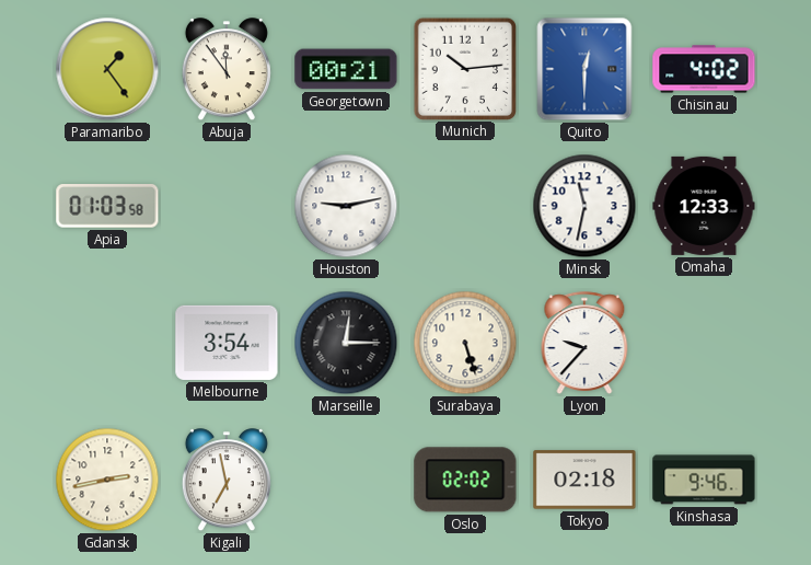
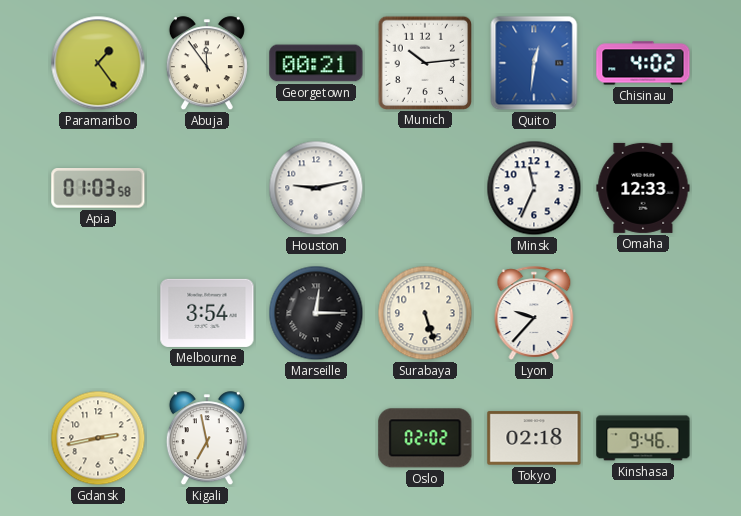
Quito: 12:30 -> 12:31 (534, 63)
Minsk: 11:32 -> 11:34 (534, 188)
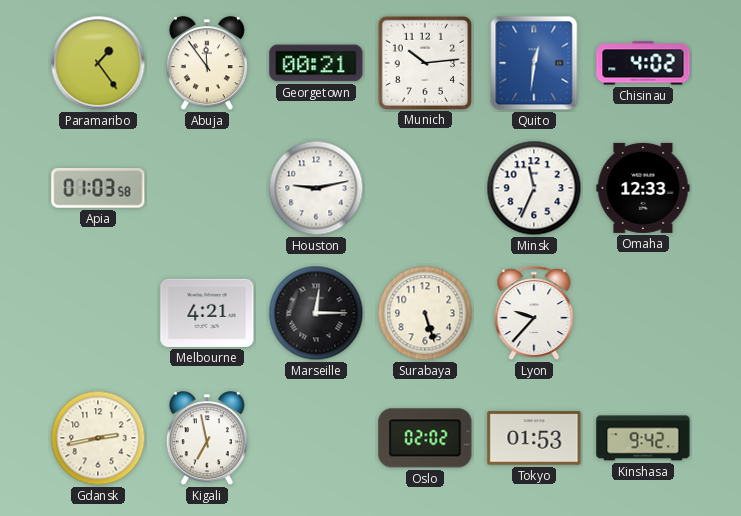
Melbourne: 3:54 -> 4:21 (207, 313)
Tokyo: 02:18 -> 01:53 (534, 438)
Kinshasa: 9:46 -> 9:42 (643, 438)
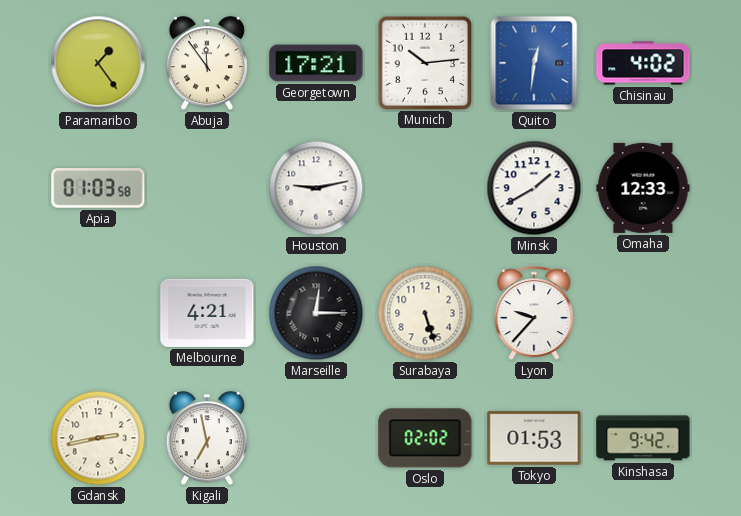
Georgetown: 00:21 -> 17:21 (316, 63)
Minsk: 11:34 -> 1:40 (534, 188)
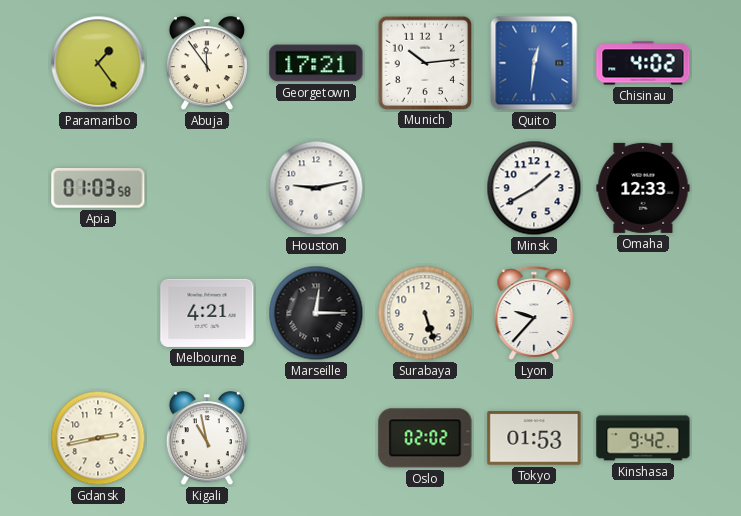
Kigali: 6:58 -> 10:58 (207, 439)
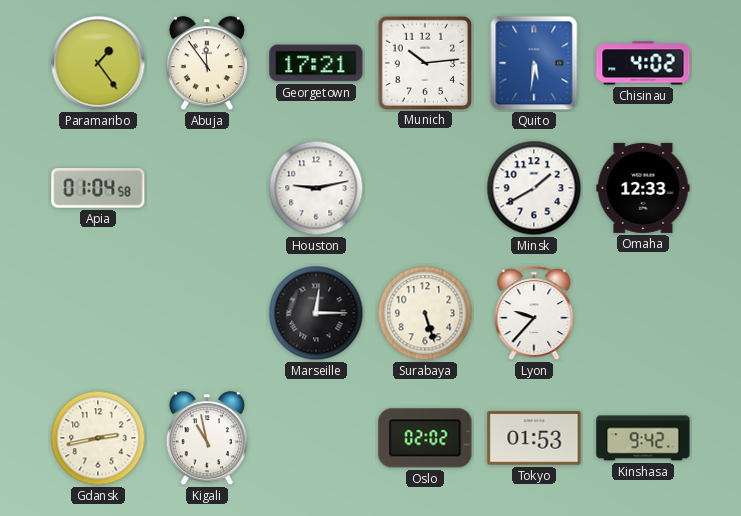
Quito: 12:31 -> 5:31 (534, 63)
Apia: 01:03 -> 01:04 (98, 188)
Melbourne: 4:21 -> none (207, 313)
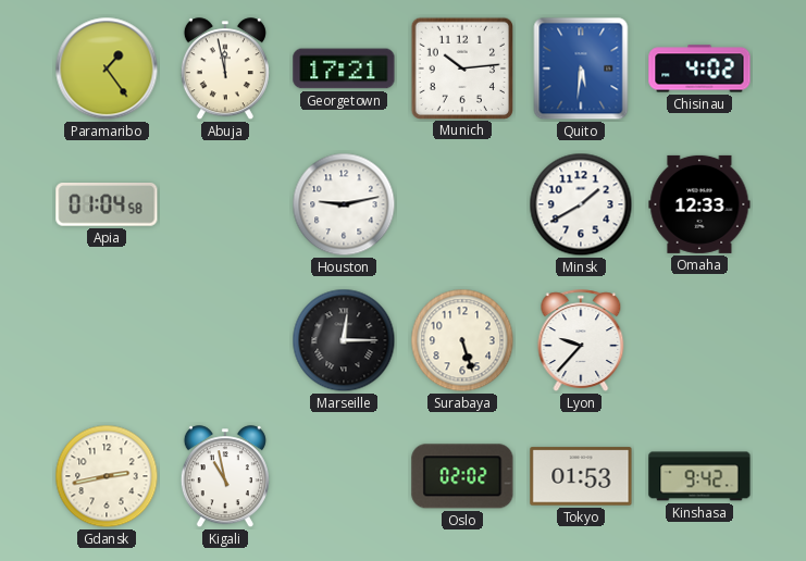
Abuja: 11:54 -> 11:58 (225, 70)
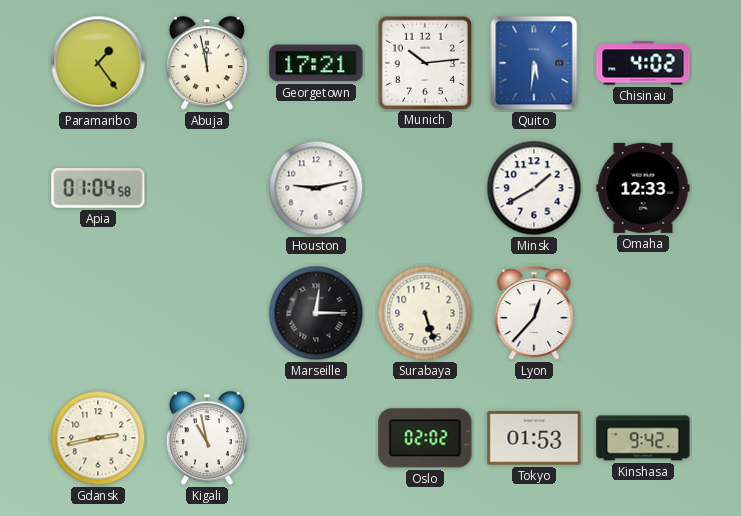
Lyon: 9:37 -> 12:37 (534, 313)
